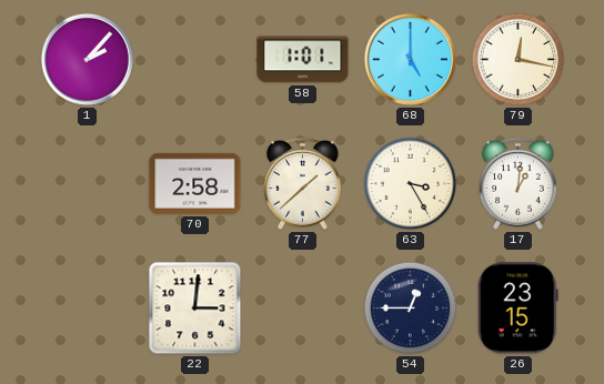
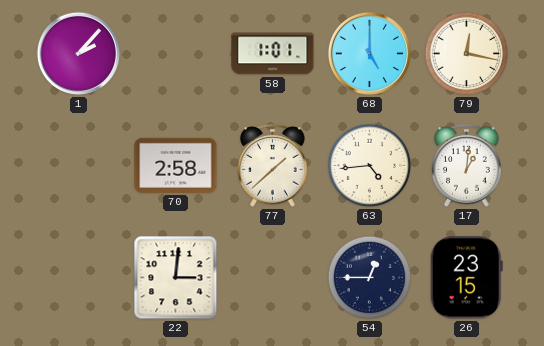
63: 3:25 -> 4:44 (370, 166)
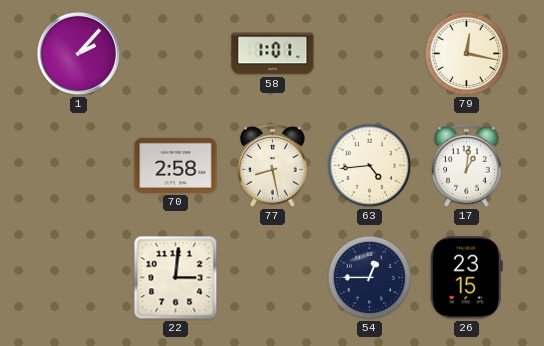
68: 5:00 -> none (369, 53)
77: 1:38 -> 8:28 (273, 166)
